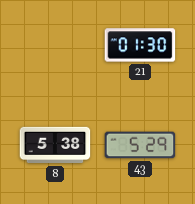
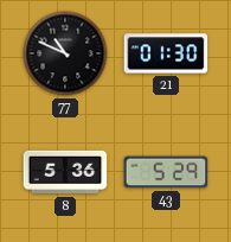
77: none -> 10:49 (65, 53)
8: 5:38 -> 5:36 (65, 172)
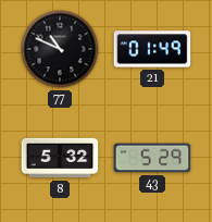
21: 01:30 -> 01:49 (152, 49)
8: 5:36 -> 5:32 (60, 158)
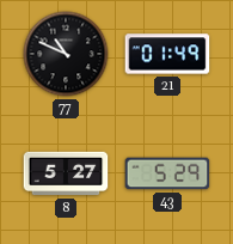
8: 5:32 -> 5:27 (66, 173)
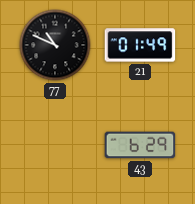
8: 5:27 -> none (66, 173)
43: 5:29 -> 6:29 (140, 145)
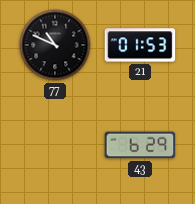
21: 01:49 -> 01:53 (140, 45)
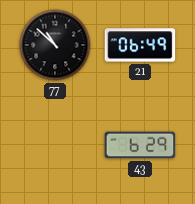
77: 10:49 -> 10:52 (55, 45)
21: 01:53 -> 06:49 (140, 45)
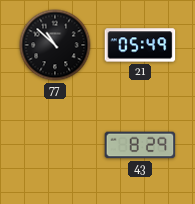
21: 06:49 -> 05:49 (140, 45)
43: 6:29 -> 8:29 (140, 145)
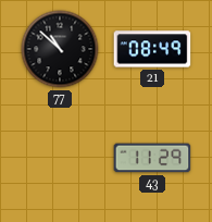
21: 05:49 -> 08:49 (152, 49)
43: 8:29 -> 11:29 (152, 158)
